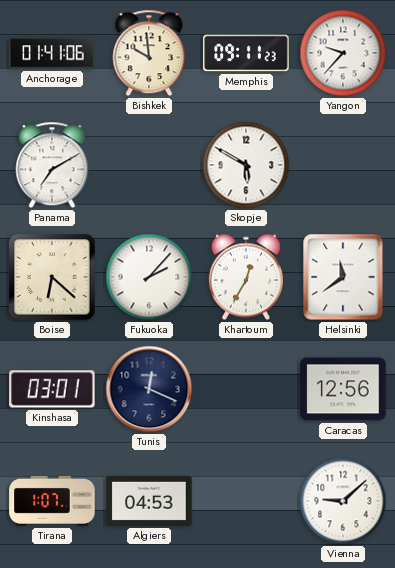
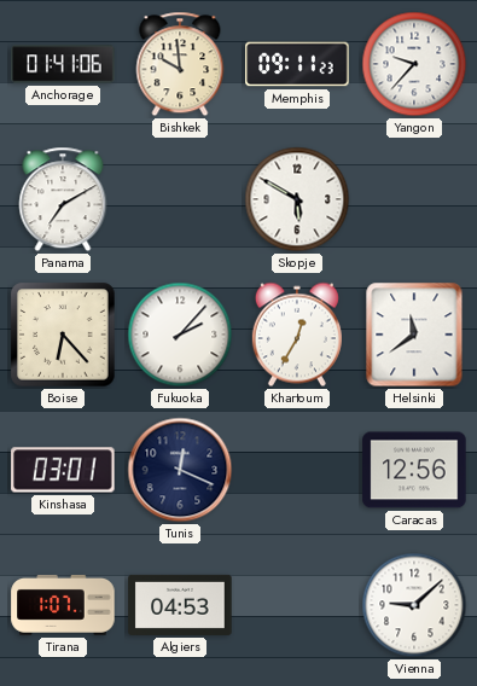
Boise: 6:22 -> 6:23 (63, 335)
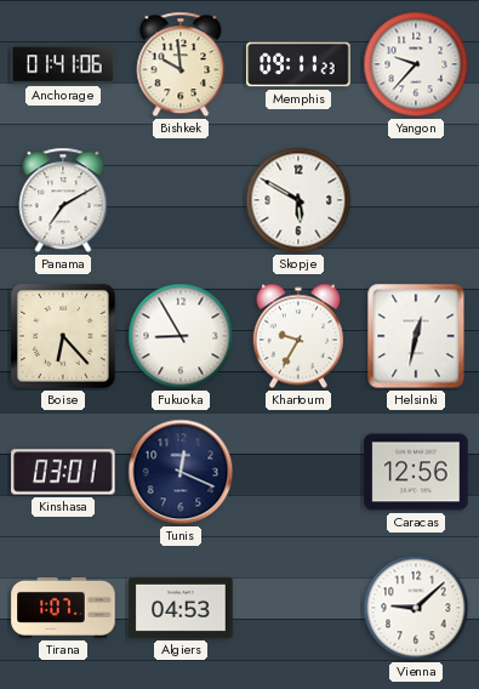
Fukuoka: 2:07 -> 8:55 (181, 336)
Khartoum: 12:35 -> 9:35 (298, 336)
Helsinki: 11:39 -> 12:32 (416, 336)
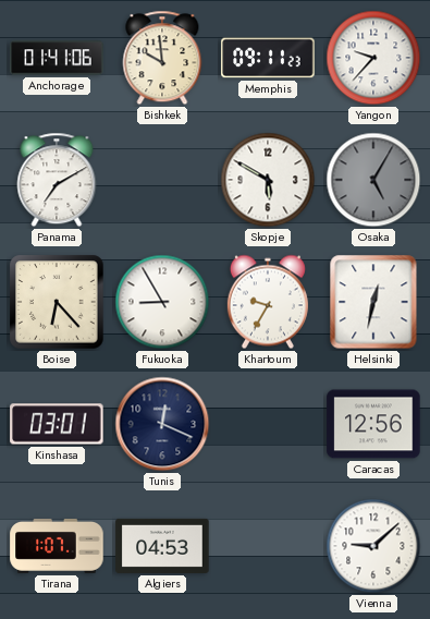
Osaka: none -> 5:05 (373, 180)
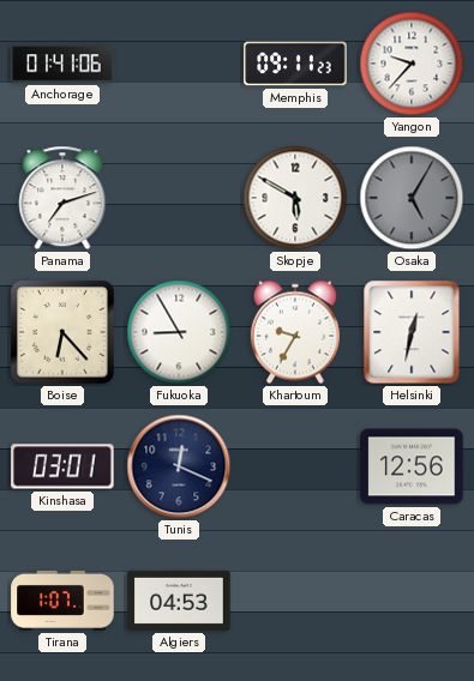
Bishkek: 9:59 -> none (162, 58)
Panama: 7:10 -> 7:12 (62, 198)
Vienna: 9:08 -> none (373, 546)
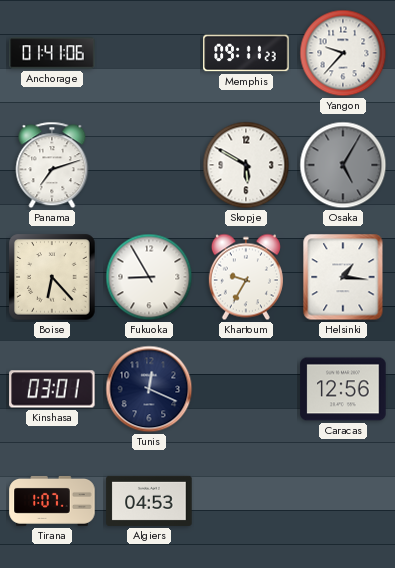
Helsinki: 12:32 -> 1:16 (343, 277)
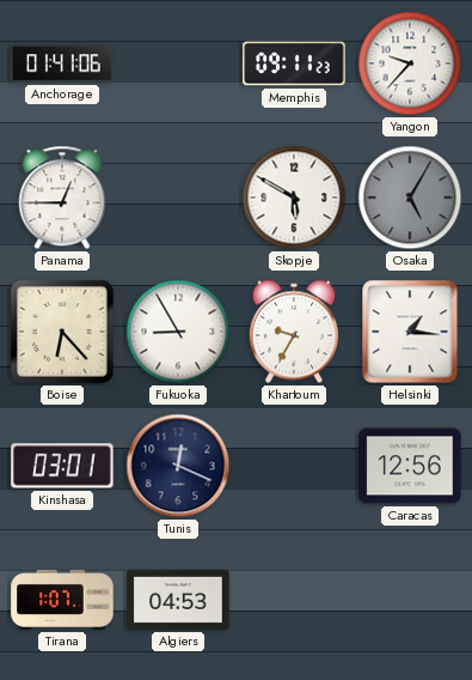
Panama: 7:12 -> 12:45 (62, 198)
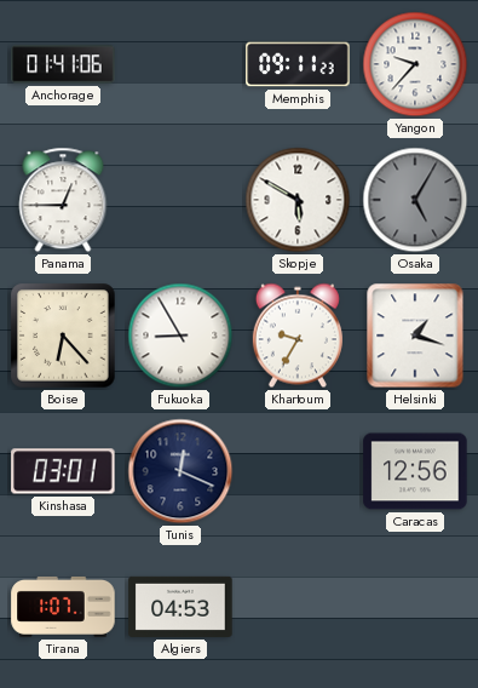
Helsinki: 1:16 -> 1:18 (415, 336)
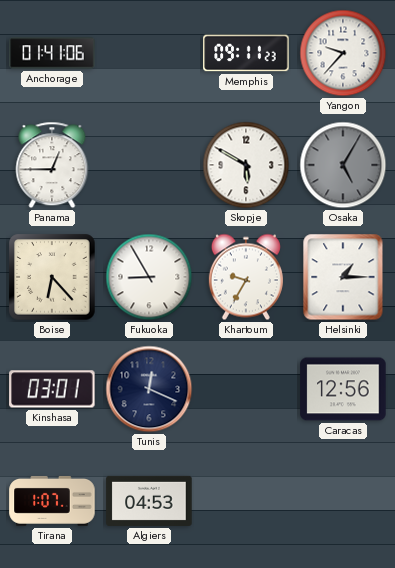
Helsinki: 1:18 -> 1:15 (343, 277)
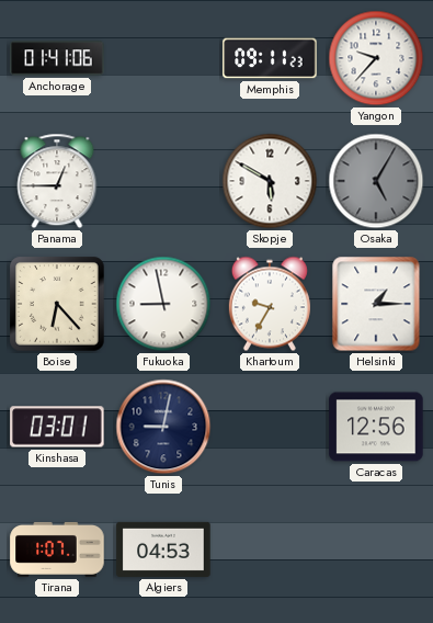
Fukuoka: 8:55 -> 8:58 (163, 304)
Tunis: 12:19 -> 9:02 (163, 427)
